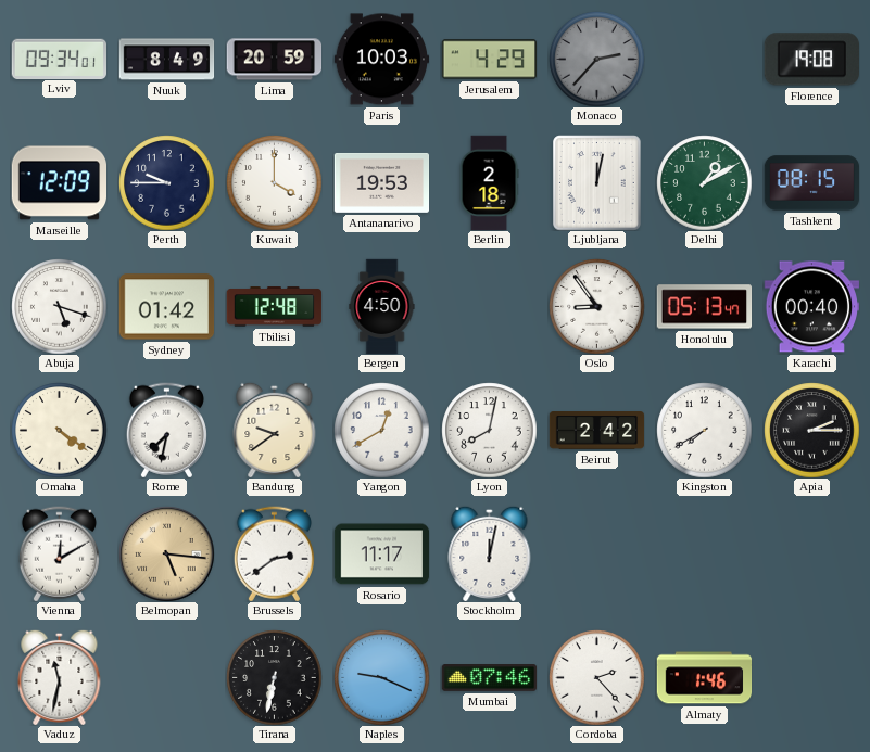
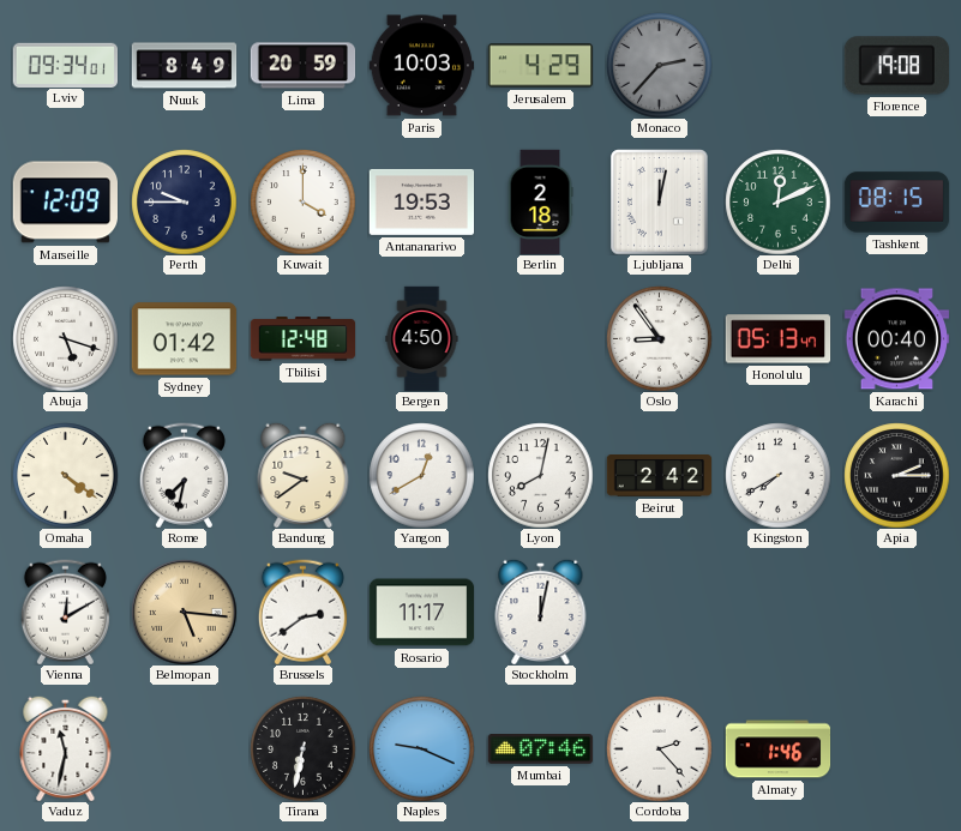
Delhi: 1:10 -> 12:11 (777, 201)
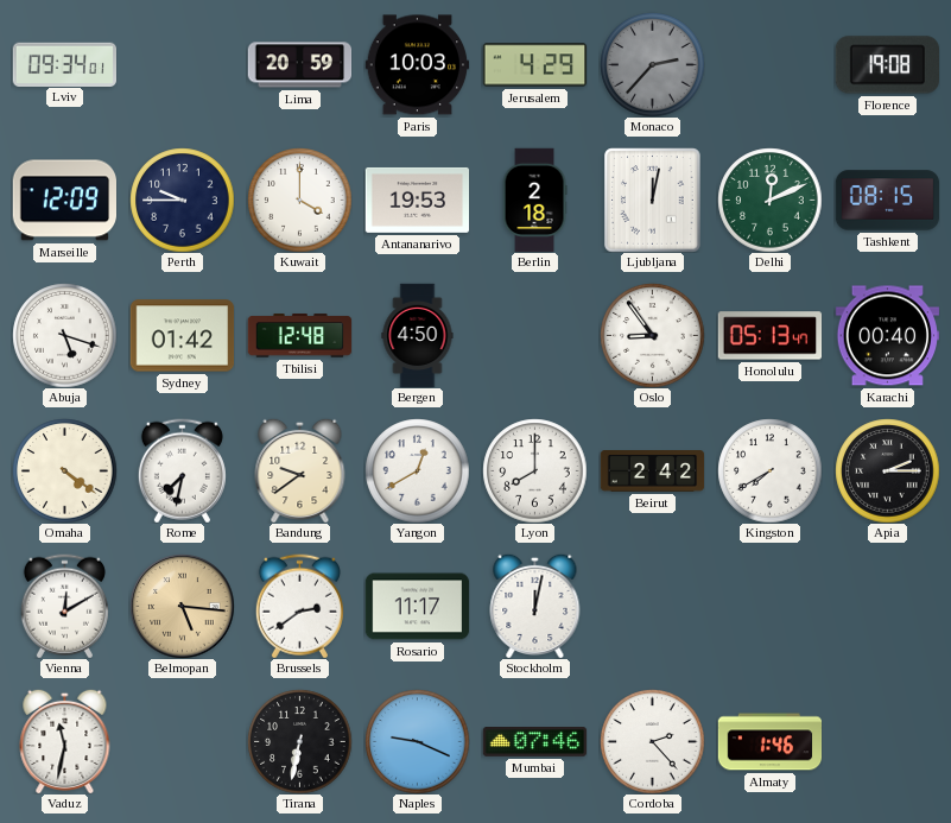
Nuuk: 8:49 -> none (184, 66)
Lyon: 8:02 -> 8:00 (534, 470)
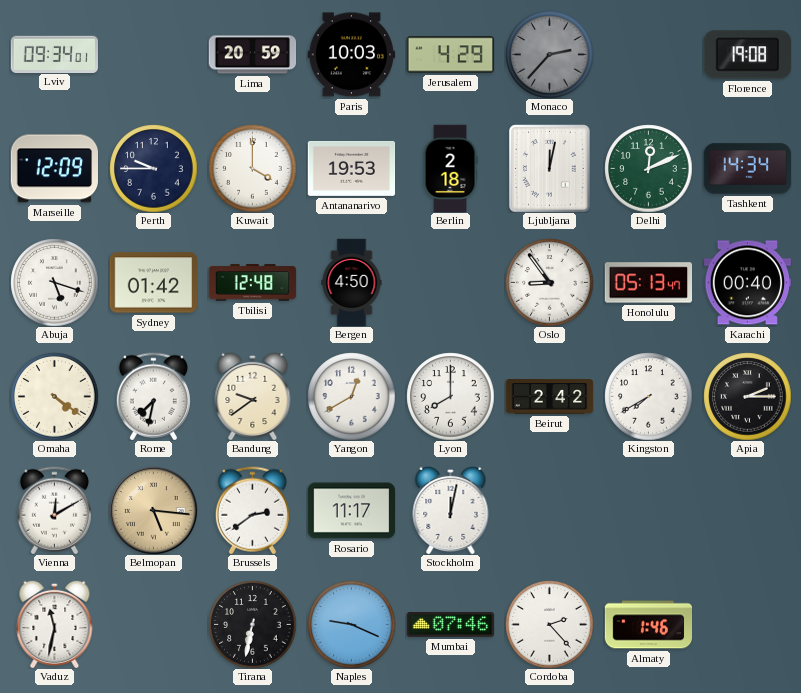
Tashkent: 08:15 -> 14:34 (747, 169)
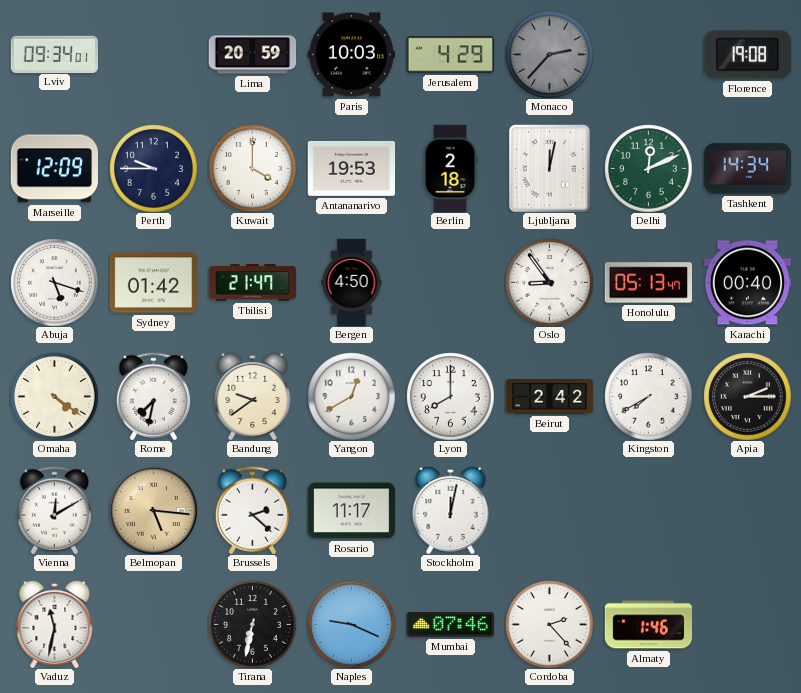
Tbilisi: 12:48 -> 21:47 (252, 283)
Brussels: 2:39 -> 2:22 (252, 510)
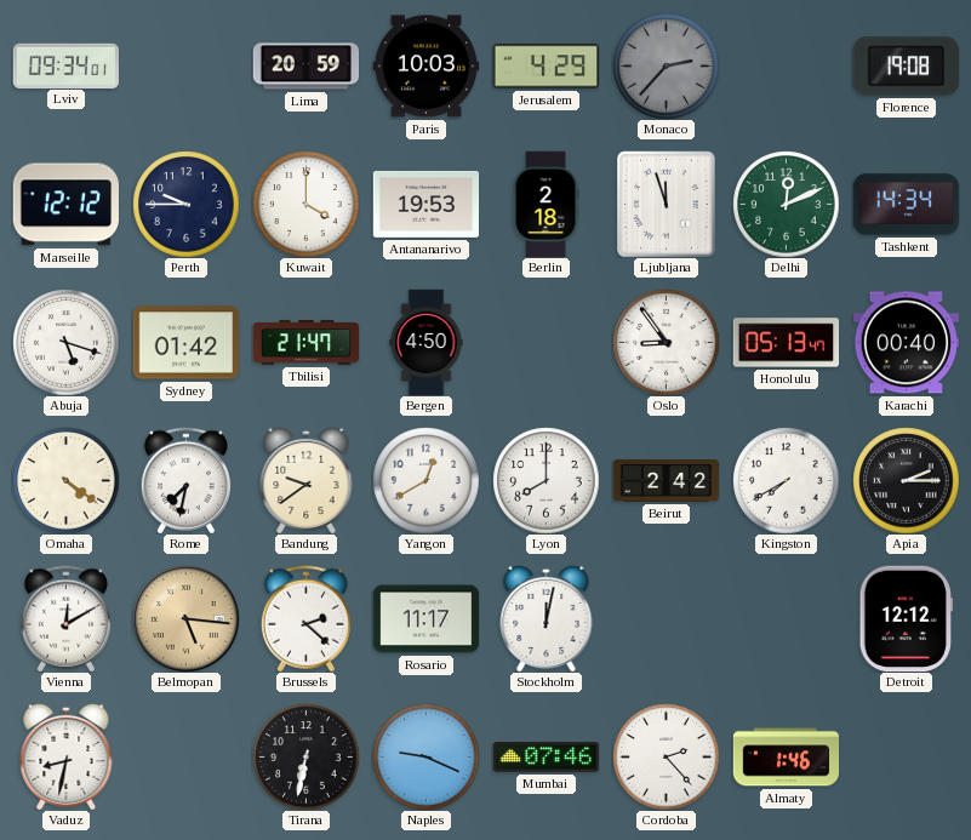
Marseille: 12:09 -> 12:12 (65, 205)
Ljubljana: 12:02 -> 11:57 (667, 204)
Detroit: none -> 12:12 (906, 618)
Vaduz: 11:32 -> 8:32 (67, 756)
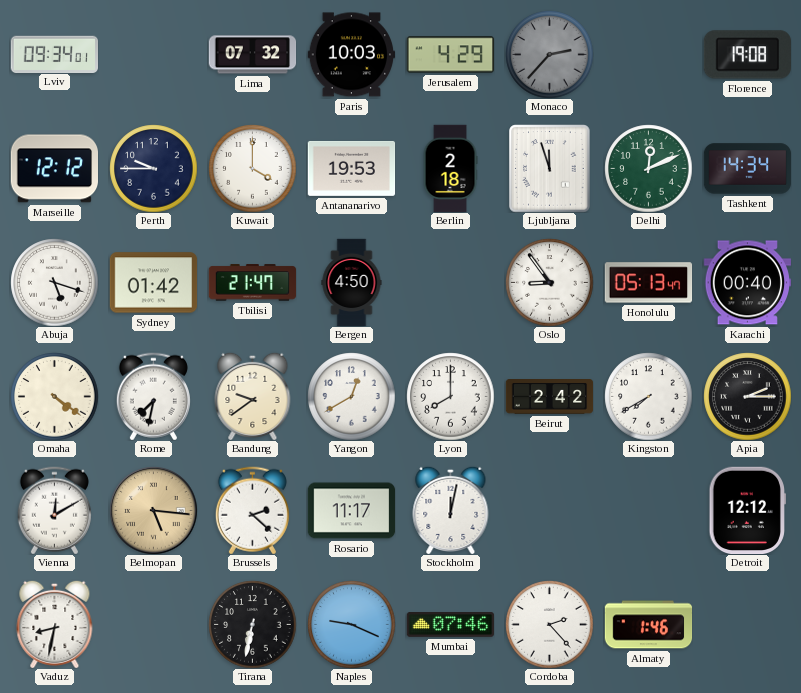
Lima: 20:59 -> 07:32 (252, 55)
